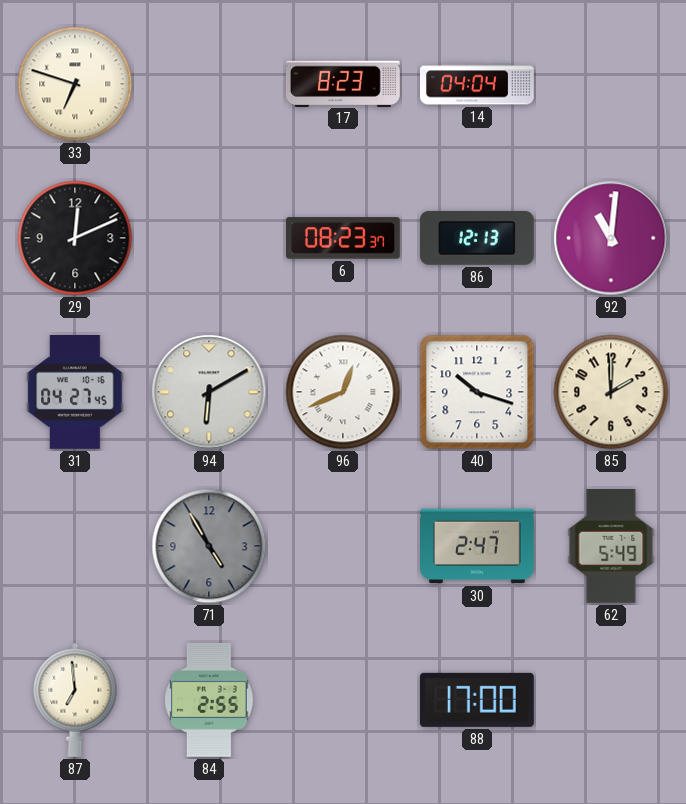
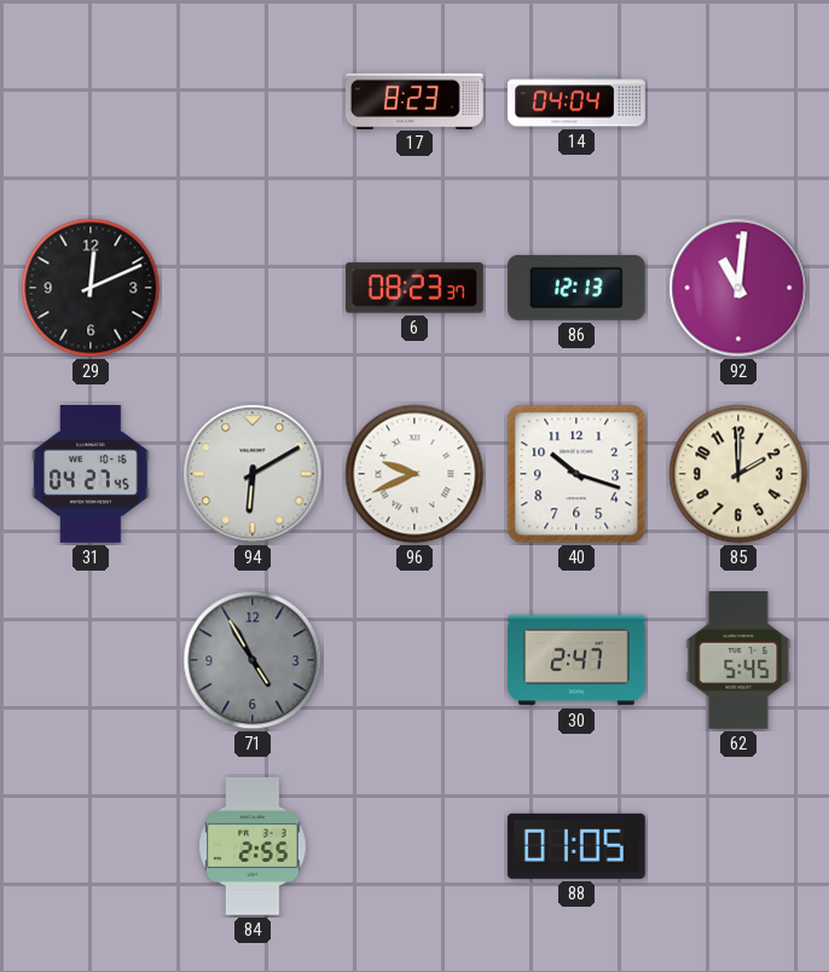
33: 6:48 -> none (75, 84)
96: 12:41 -> 9:41 (414, 474)
62: 5:49 -> 5:45 (738, 661)
87: 6:59 -> none (75, 700)
88: 17:00 -> 01:05 (576, 846)
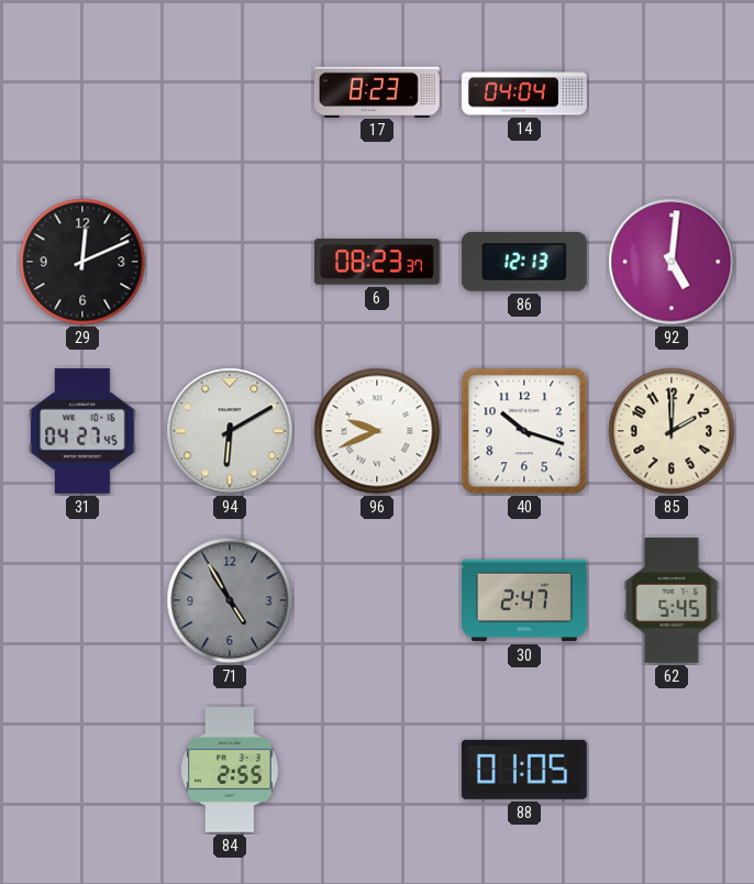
92: 11:01 -> 5:01 (672, 262)
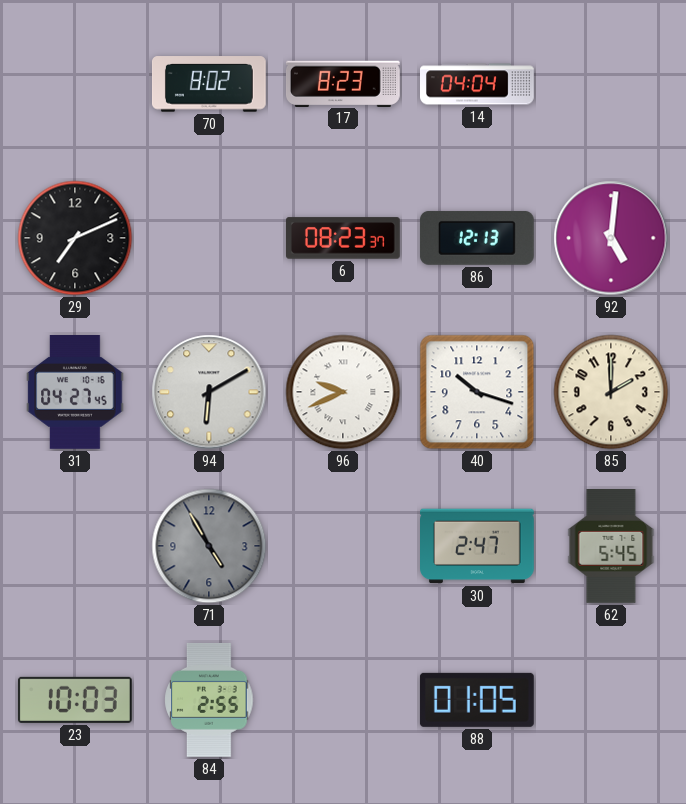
70: none -> 8:02 (209, 84)
29: 12:11 -> 7:11 (75, 238)
23: none -> 10:03 (75, 700)
